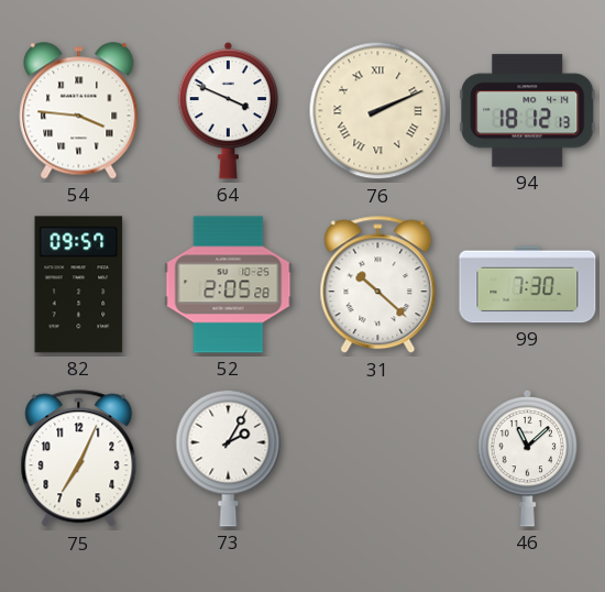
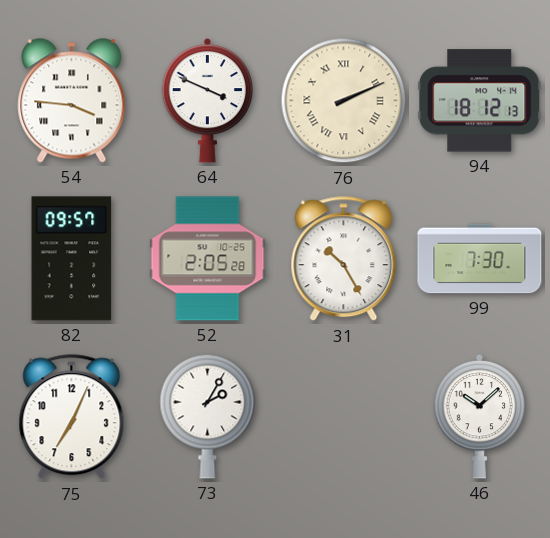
31: 10:22 -> 10:25 (344, 259)
46: 11:08 -> 10:08 (480, 416)
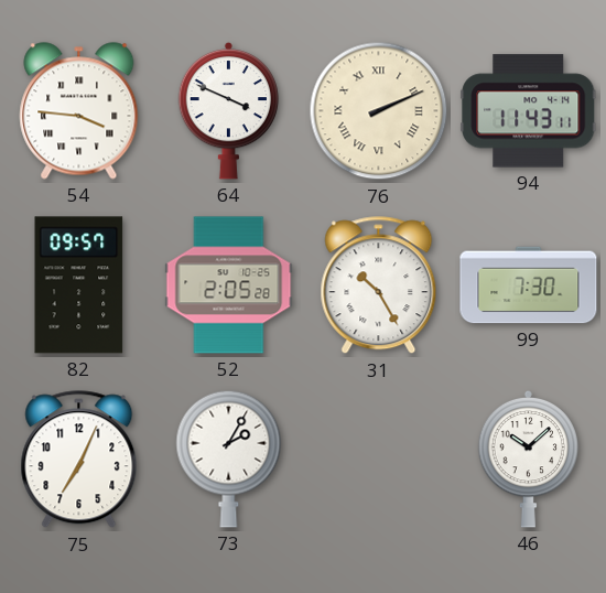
94: 18:12 -> 11:43 (529, 111)
